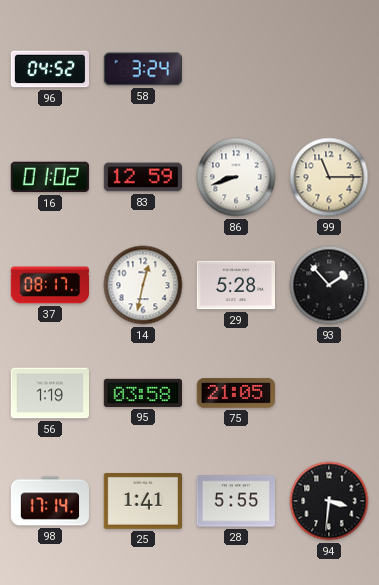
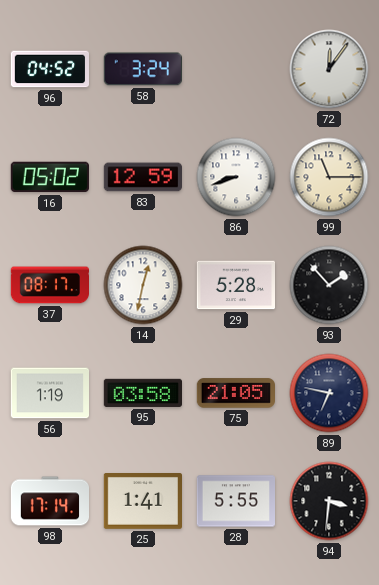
72: none -> 12:06 (329, 69)
16: 01:02 -> 05:02 (50, 177)
89: none -> 6:47 (329, 393)
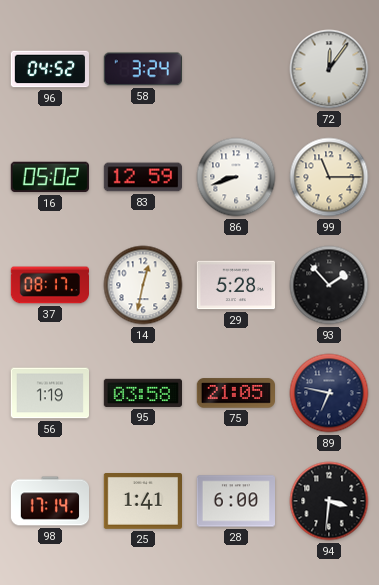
28: 5:55 -> 6:00 (235, 501)
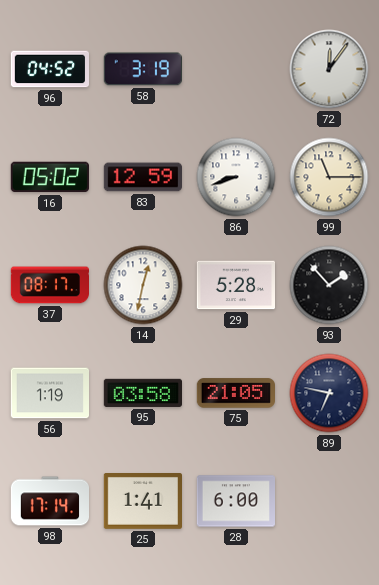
58: 3:24 -> 3:19 (143, 69)
94: 3:31 -> none (329, 501)
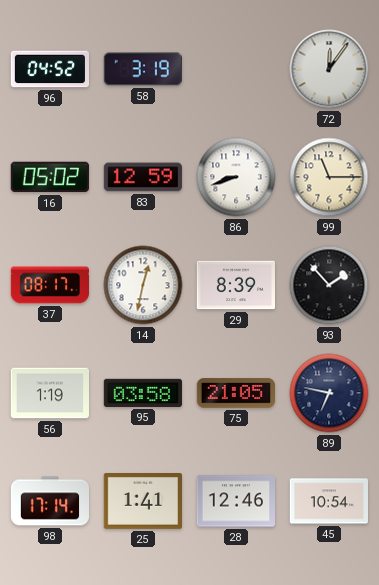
29: 5:28 -> 8:39 (235, 285)
28: 6:00 -> 12:46 (235, 501)
45: none -> 10:54 (328, 501)
